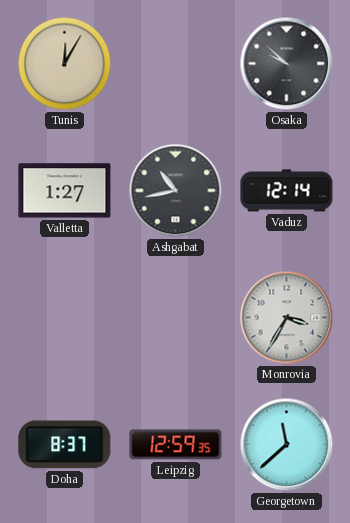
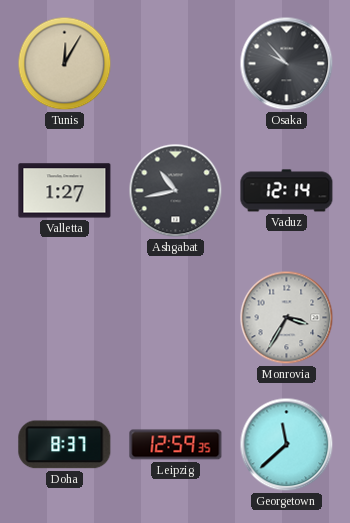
Osaka: 9:52 -> 9:53 (287, 64)
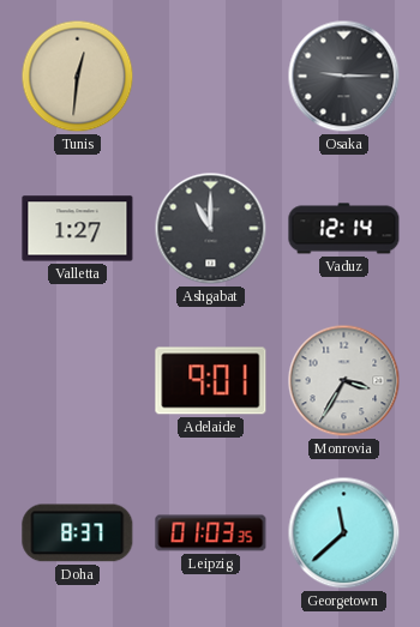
Tunis: 12:05 -> 12:31 (78, 77)
Osaka: 9:53 -> 9:15 (344, 77)
Ashgabat: 10:43 -> 11:00 (211, 229)
Adelaide: none -> 9:01 (211, 381)
Leipzig: 12:59 -> 01:03 (211, 533)
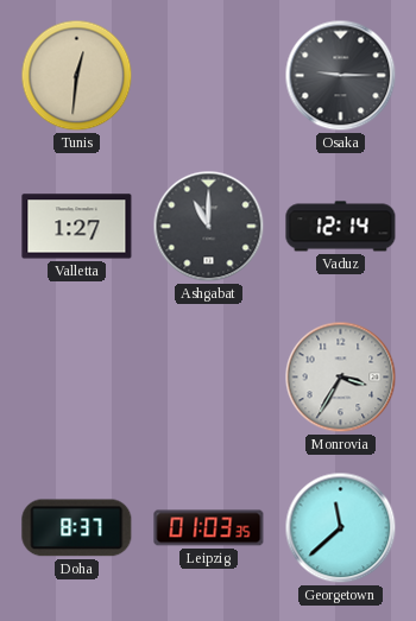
Adelaide: 9:01 -> none (211, 381)
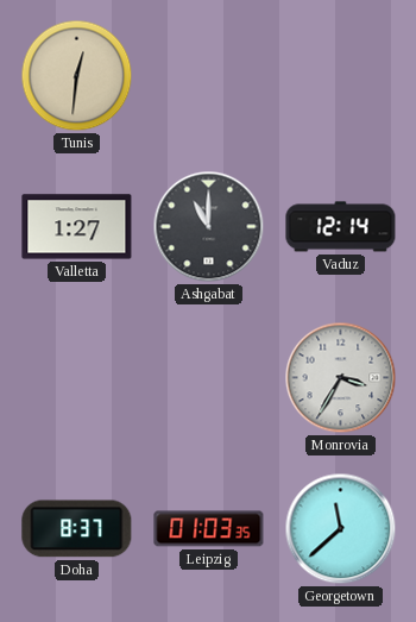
Osaka: 9:15 -> none (341, 76)
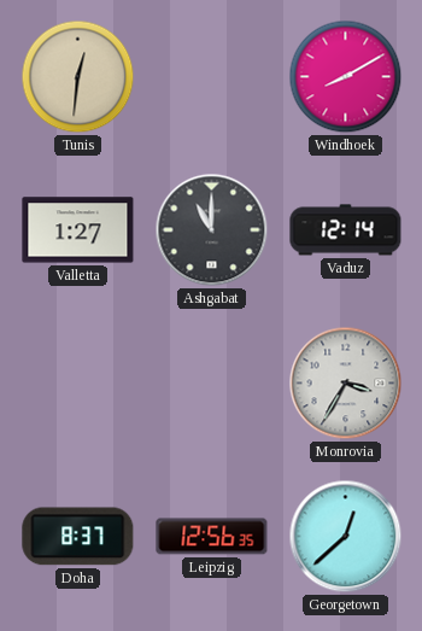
Windhoek: none -> 8:10 (346, 77)
Leipzig: 01:03 -> 12:56 (212, 537)
Georgetown: 11:38 -> 12:38 (346, 537)
